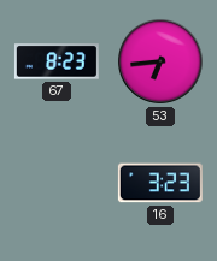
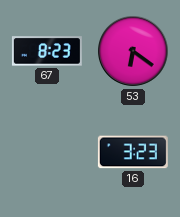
53: 6:44 -> 6:21 (134, 52)
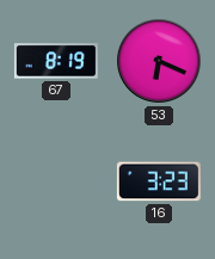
67: 8:23 -> 8:19 (56, 61)
53: 6:21 -> 6:19 (160, 62)
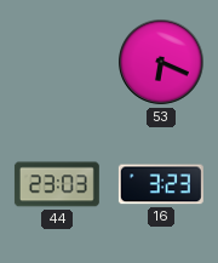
67: 8:19 -> none (56, 61)
44: none -> 23:03 (57, 184)
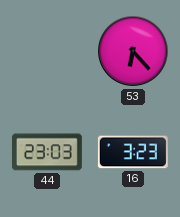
53: 6:19 -> 6:23 (134, 52)
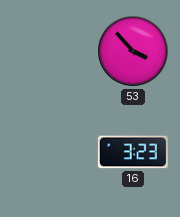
53: 6:23 -> 3:53 (134, 52)
44: 23:03 -> none (47, 152)
